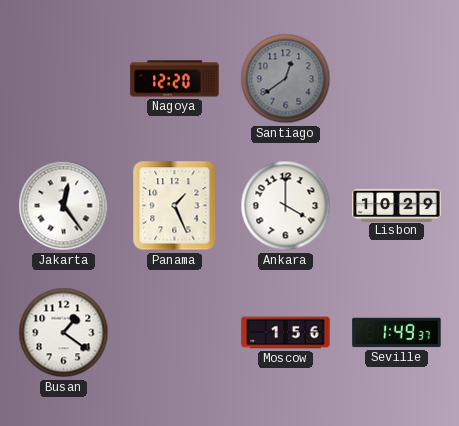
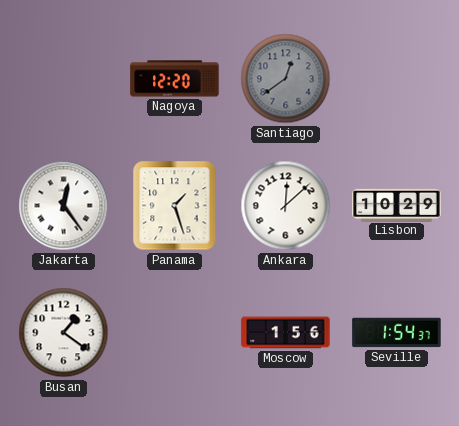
Panama: 1:26 -> 1:27 (175, 206)
Ankara: 4:00 -> 12:08 (286, 206)
Seville: 1:49 -> 1:54 (397, 333)
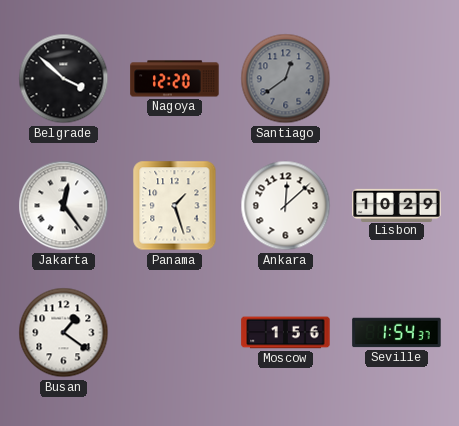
Belgrade: none -> 3:52 (64, 79)
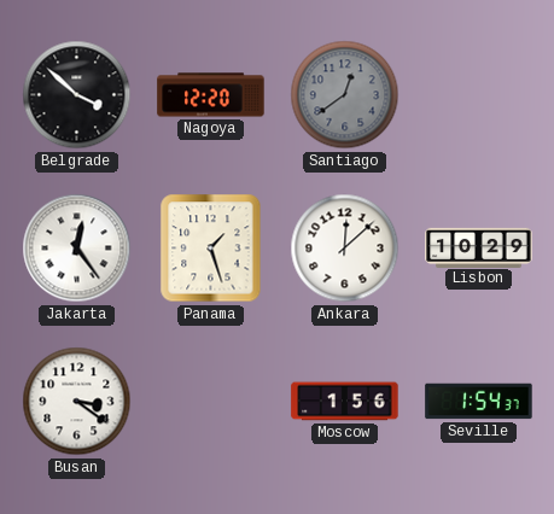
Busan: 1:21 -> 3:21 (77, 402)
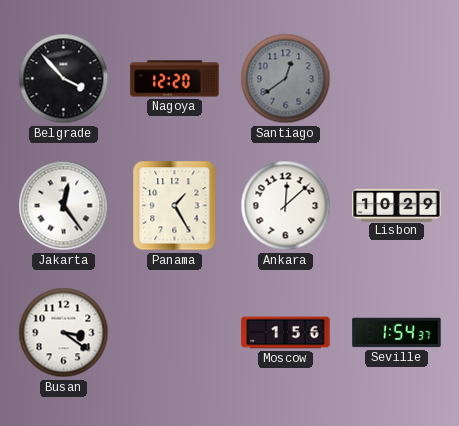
Belgrade: 3:52 -> 3:53 (64, 79)
Panama: 1:27 -> 1:25 (175, 206)
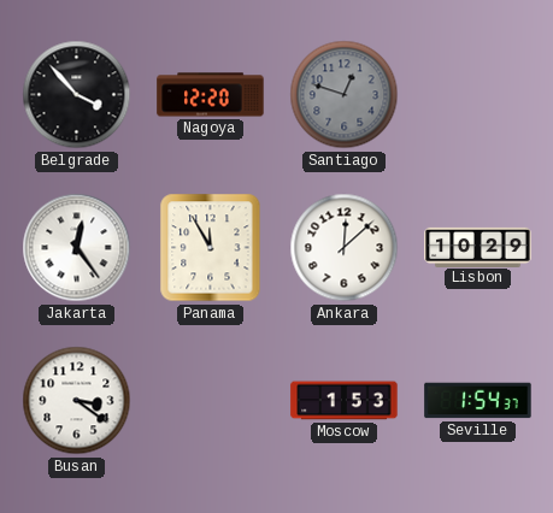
Santiago: 12:39 -> 12:48 (345, 95)
Panama: 1:25 -> 11:55 (211, 248)
Moscow: 1:56 -> 1:53 (345, 401)
